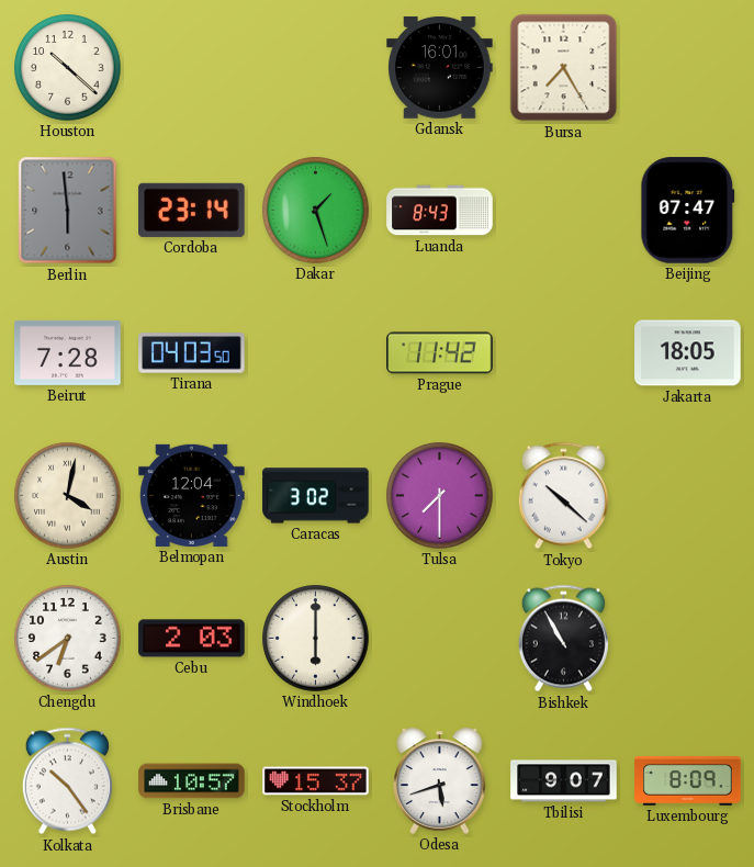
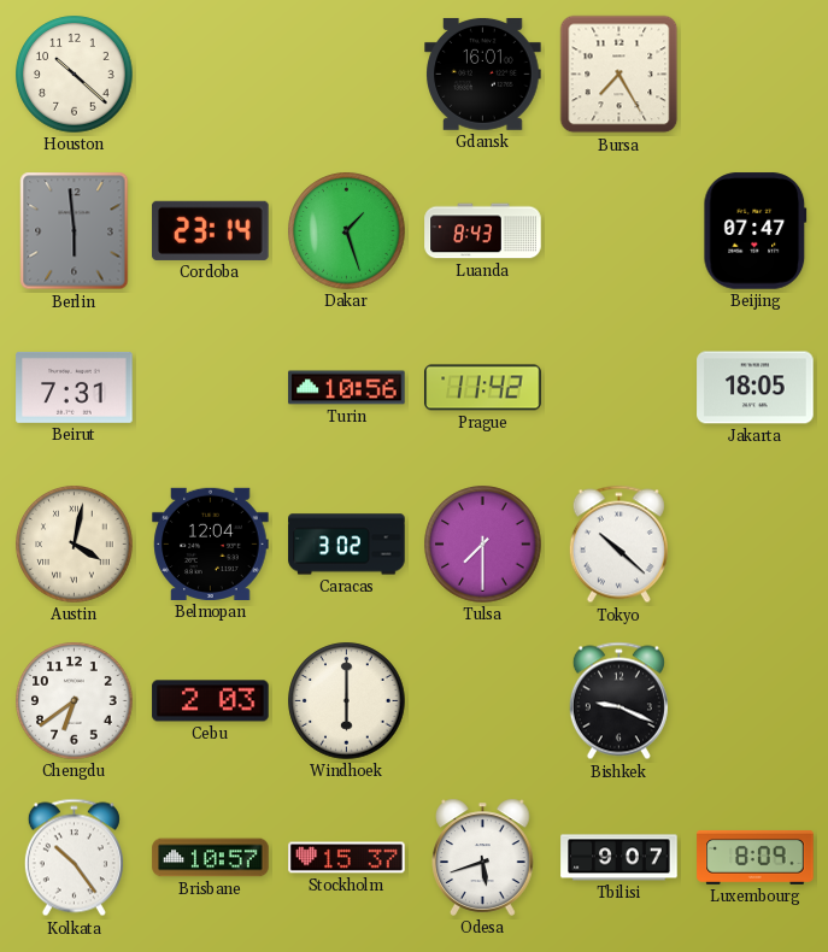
Beirut: 7:28 -> 7:31 (75, 387)
Tirana: 04:03 -> none (192, 353)
Turin: none -> 10:56 (347, 388)
Bishkek: 10:55 -> 9:19 (618, 701)
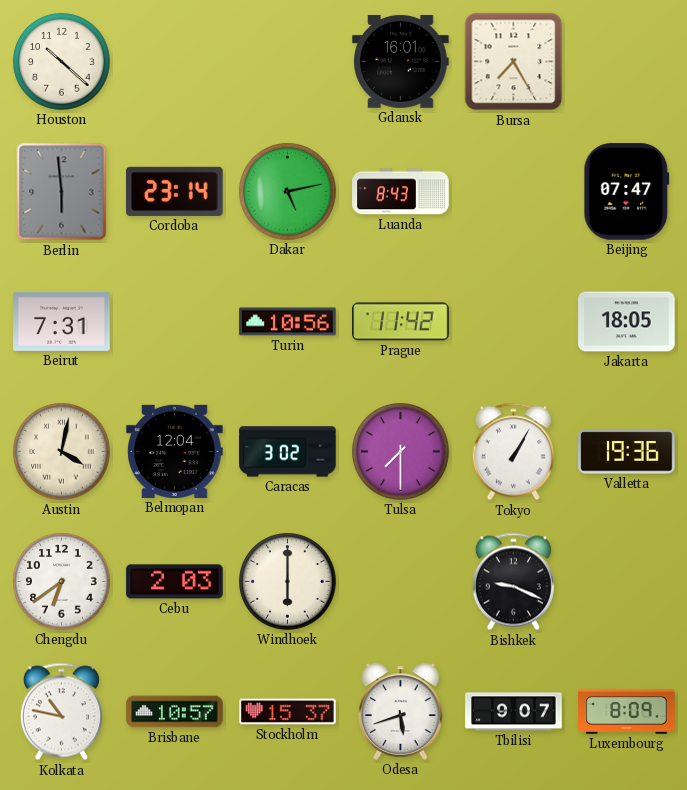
Dakar: 1:27 -> 5:13 (288, 192)
Tokyo: 10:22 -> 1:05 (513, 452)
Valletta: none -> 19:36 (627, 452)
Kolkata: 10:24 -> 10:47 (61, 712)
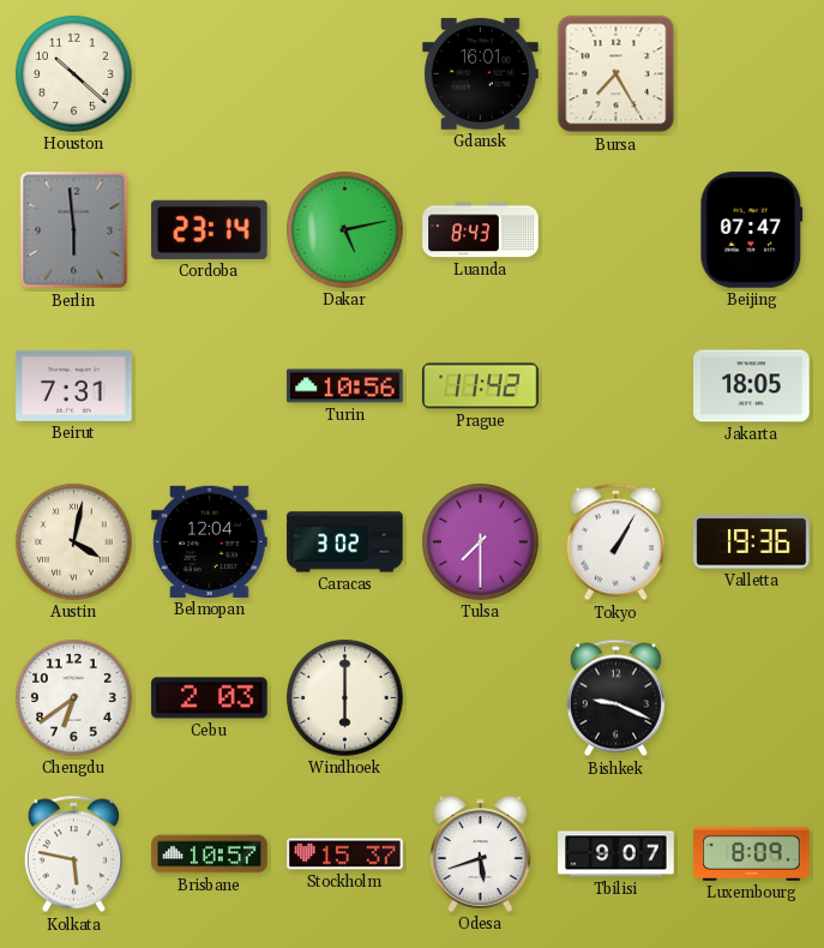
Kolkata: 10:47 -> 5:47 (73, 854)
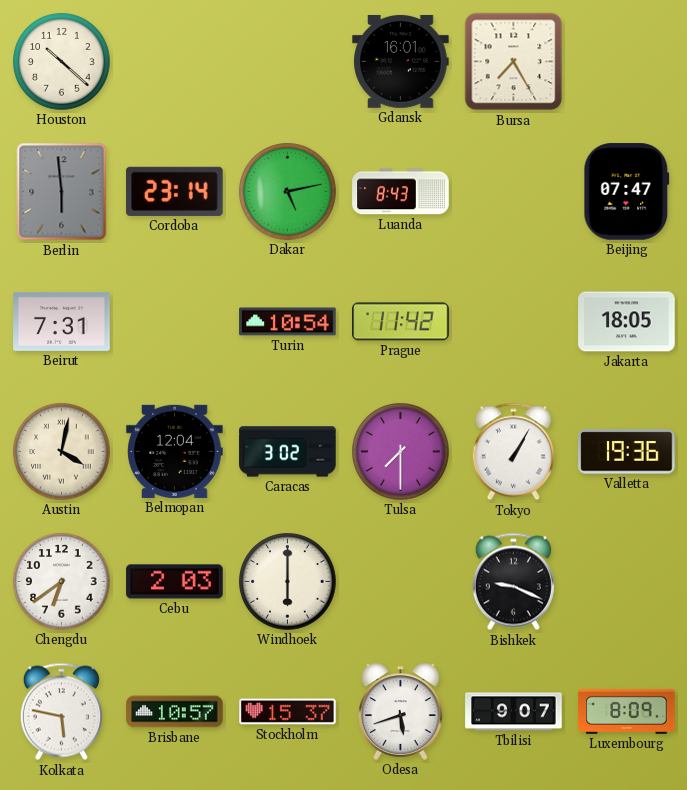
Turin: 10:56 -> 10:54 (288, 322)
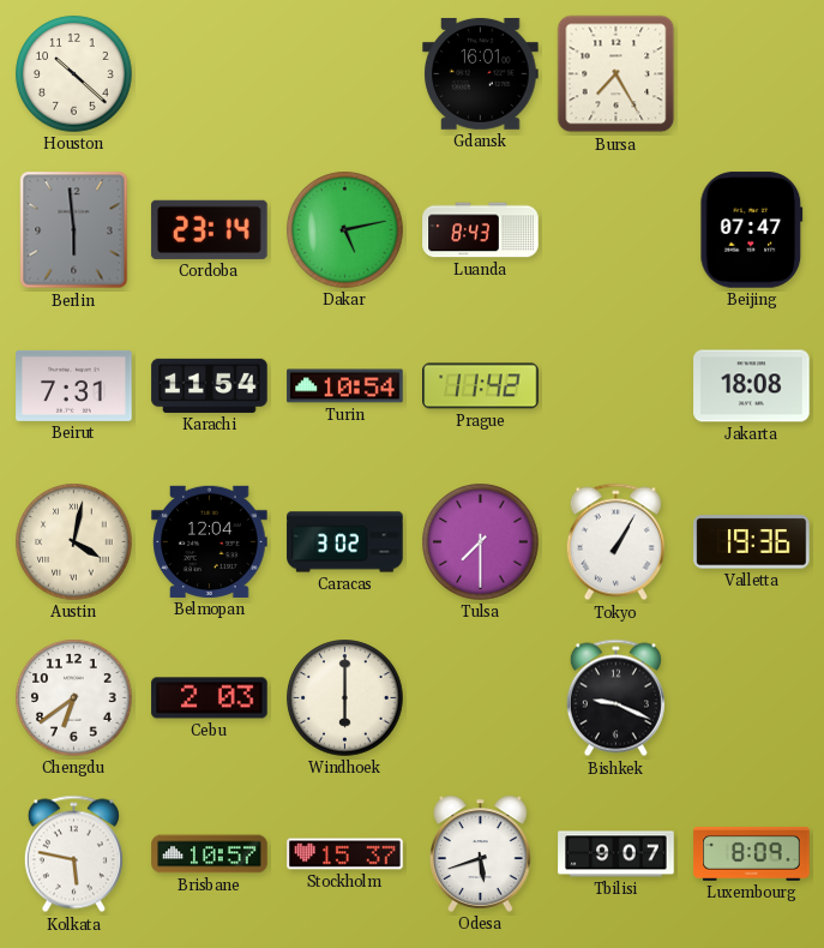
Karachi: none -> 11:54 (210, 385)
Jakarta: 18:05 -> 18:08 (752, 386)
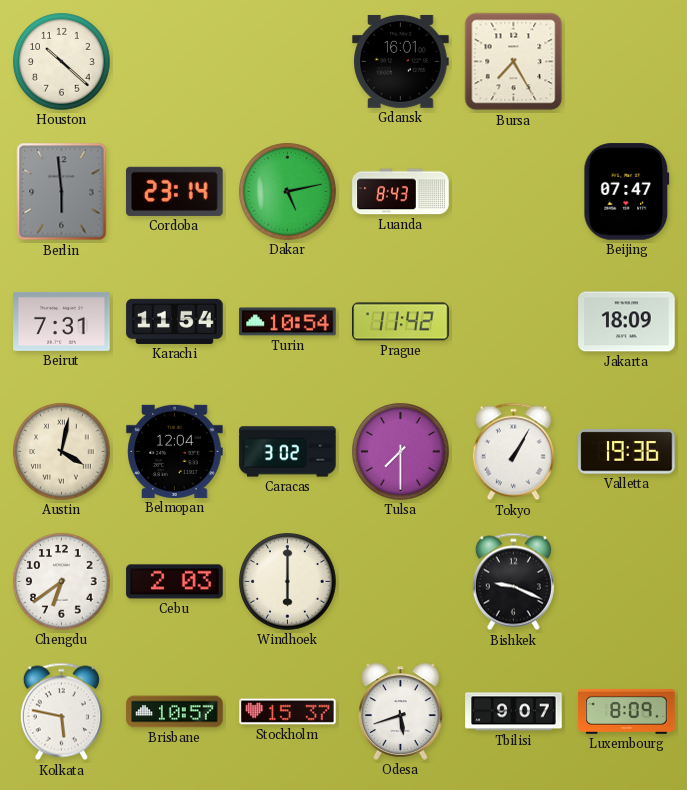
Jakarta: 18:08 -> 18:09 (627, 322)
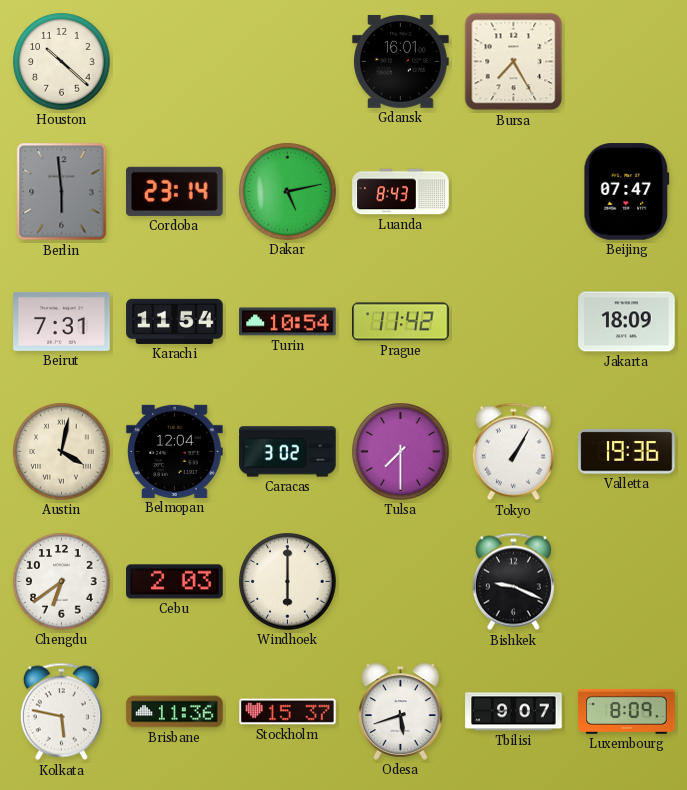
Brisbane: 10:57 -> 11:36 (175, 712)
